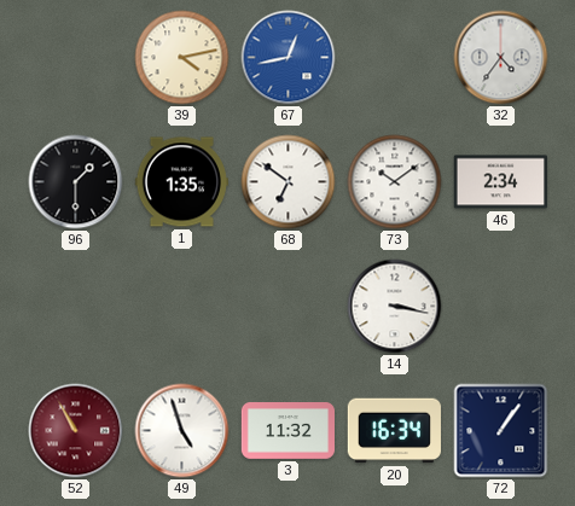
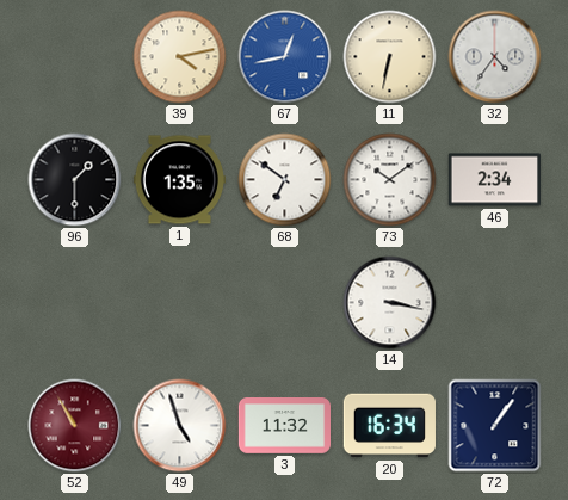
11: none -> 6:32 (390, 57)
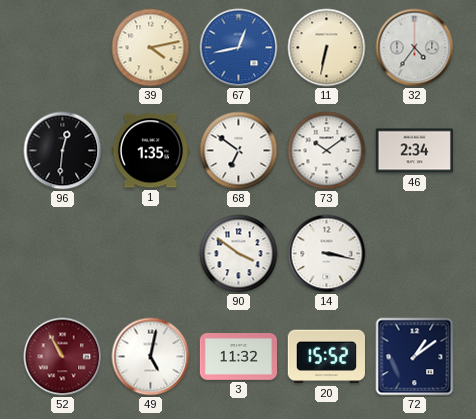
96: 1:30 -> 12:31 (63, 151)
90: none -> 3:51 (239, 254)
49: 4:57 -> 5:02 (151, 357)
20: 16:34 -> 15:52 (326, 357)
72: 1:06 -> 1:09 (415, 357)
